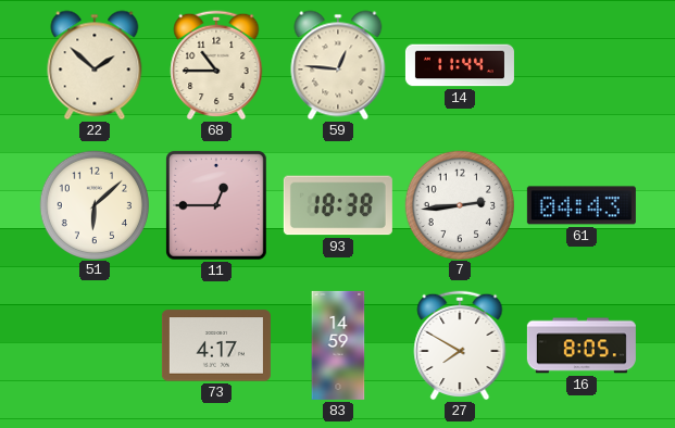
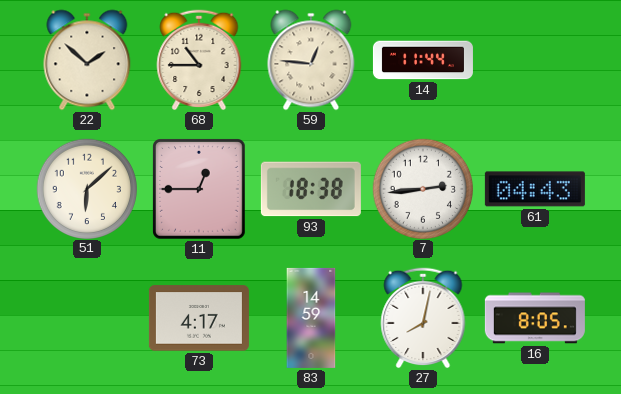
27: 7:50 -> 8:02 (423, 318)
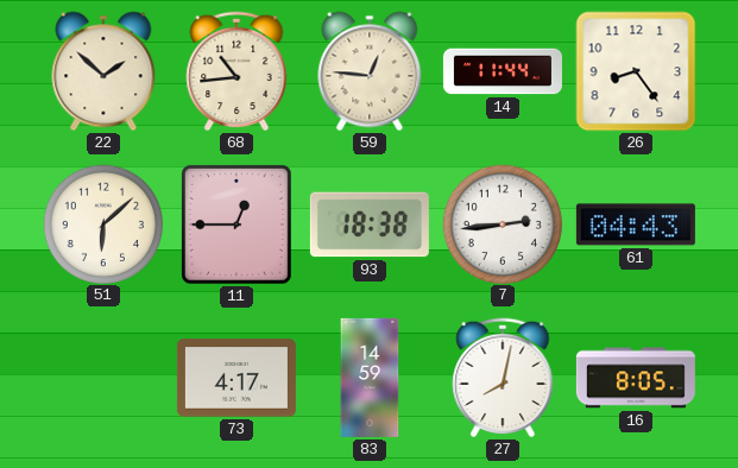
68: 10:45 -> 10:44 (236, 71)
26: none -> 8:24 (636, 71)
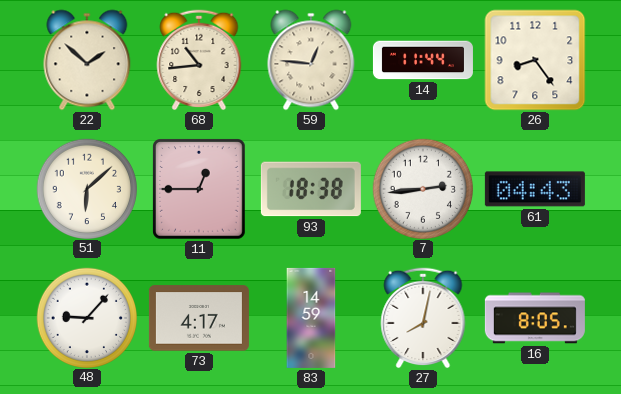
48: none -> 9:07 (86, 317)
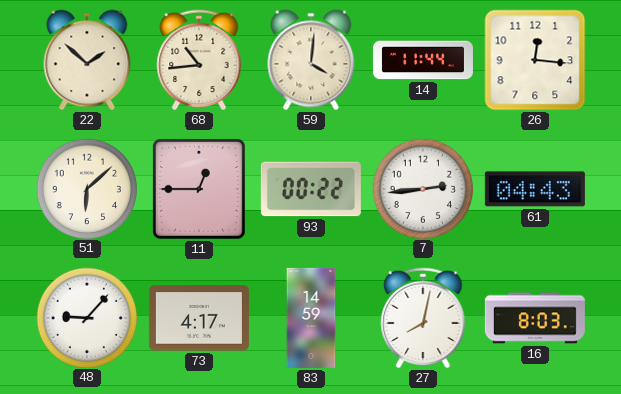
59: 12:46 -> 4:01 (311, 60)
26: 8:24 -> 12:16 (535, 60)
93: 18:38 -> 00:22 (311, 189)
16: 8:05 -> 8:03 (535, 318)
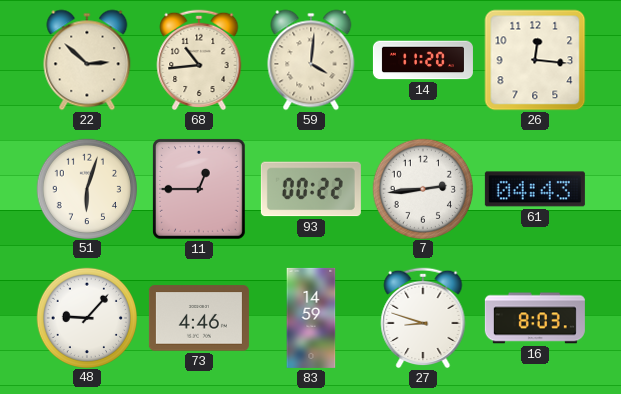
22: 1:52 -> 2:52 (87, 60)
14: 11:44 -> 11:20 (423, 60)
51: 6:08 -> 6:03 (86, 188)
73: 4:17 -> 4:46 (199, 318)
27: 8:02 -> 8:48 (423, 318)
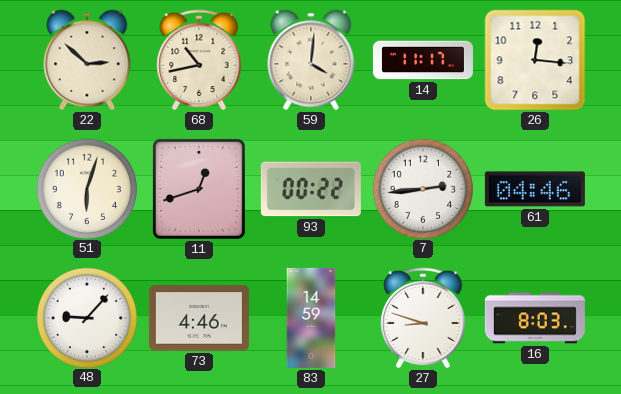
68: 10:44 -> 10:43 (199, 60)
14: 11:20 -> 11:17 (423, 60)
11: 12:45 -> 12:42 (200, 190)
61: 04:43 -> 04:46 (535, 189)
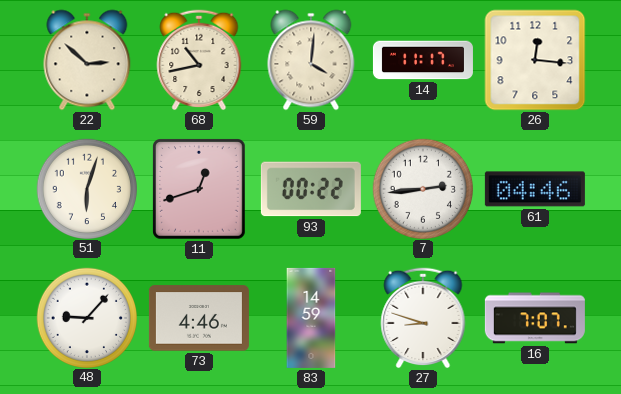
16: 8:03 -> 7:07 (535, 318)
